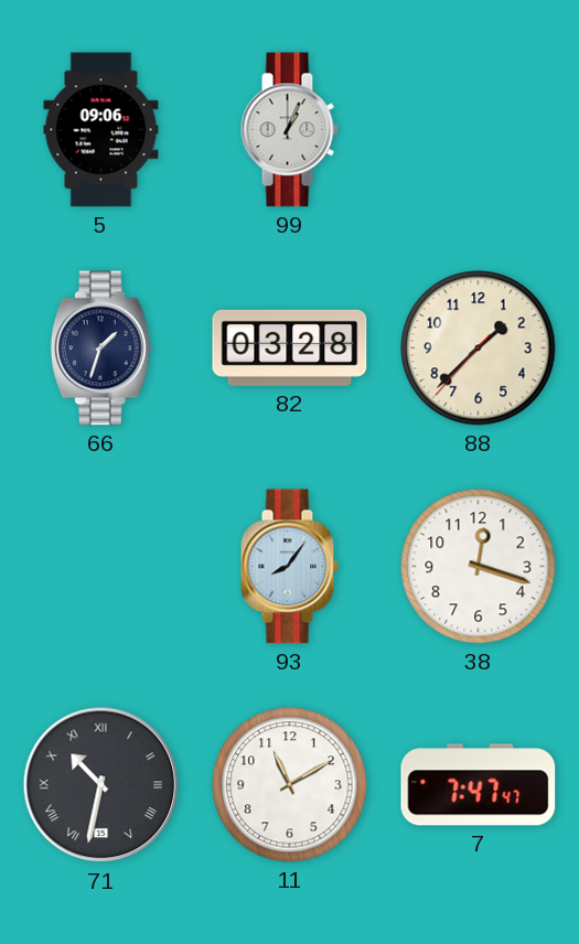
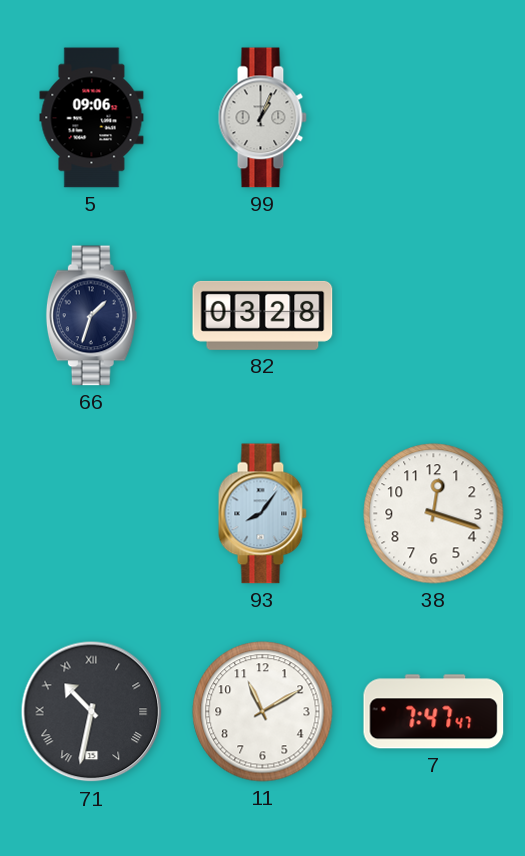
88: 1:37 -> none (479, 348)
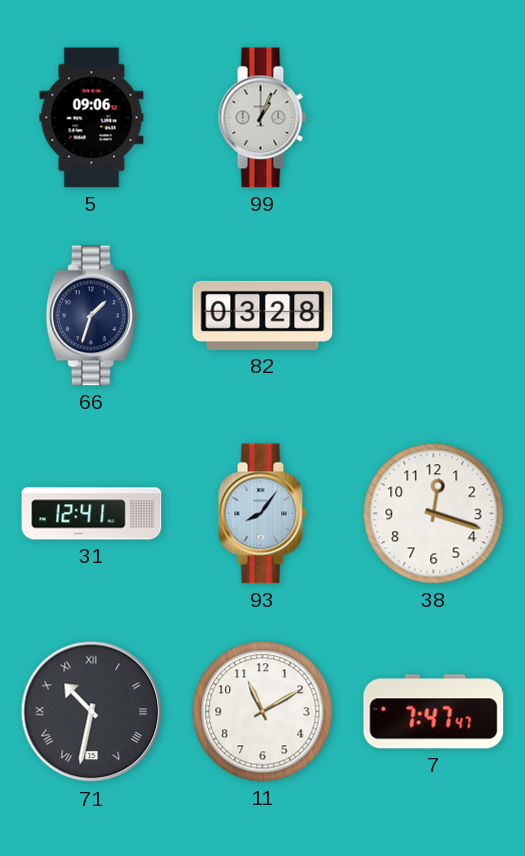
31: none -> 12:41 (92, 514)
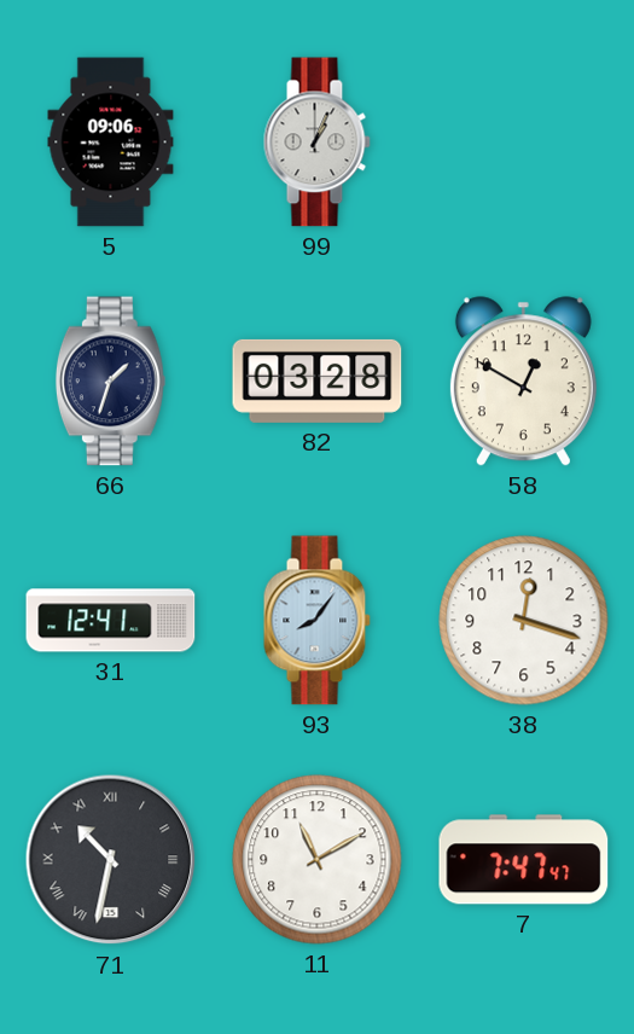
58: none -> 12:50 (523, 382)
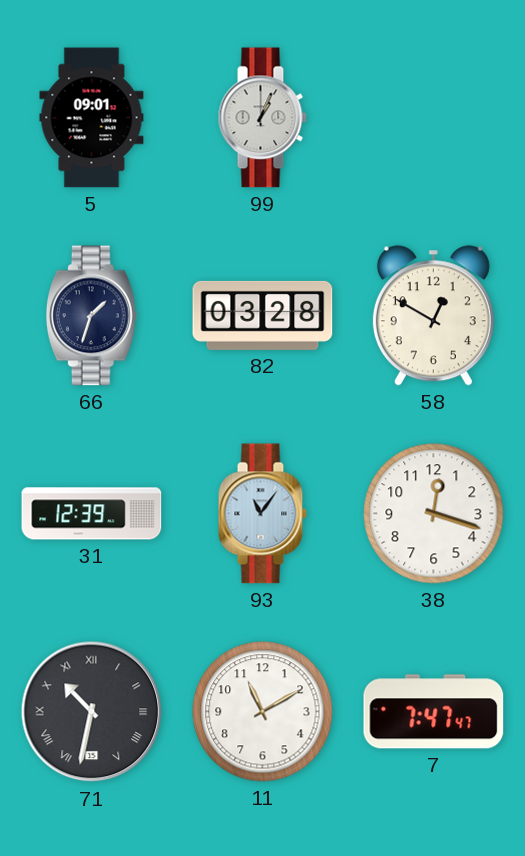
5: 09:06 -> 09:01 (92, 118)
31: 12:41 -> 12:39 (92, 514)
93: 8:06 -> 11:06 (262, 514)
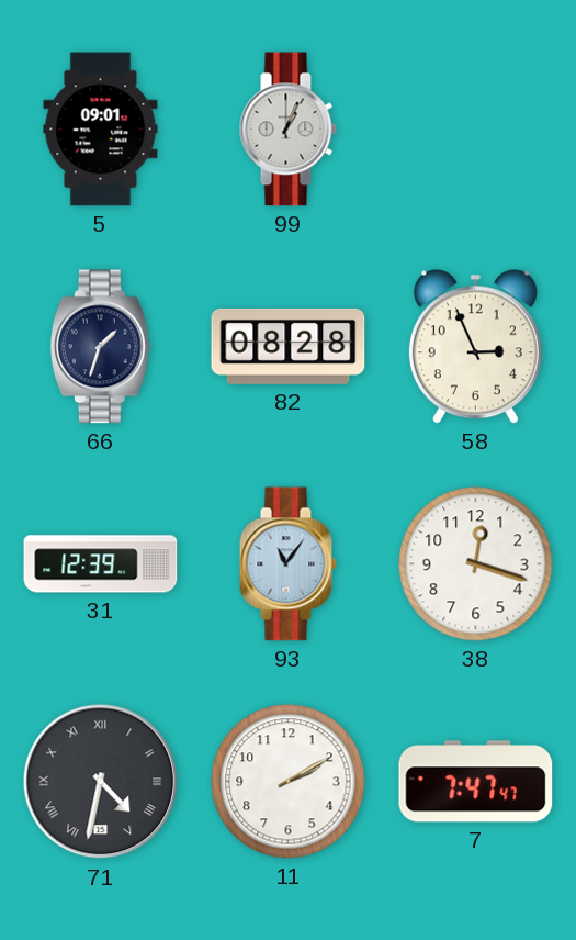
82: 03:28 -> 08:28 (289, 346)
58: 12:50 -> 2:56 (475, 347)
71: 10:32 -> 4:32 (101, 782)
11: 11:10 -> 2:10 (289, 782)
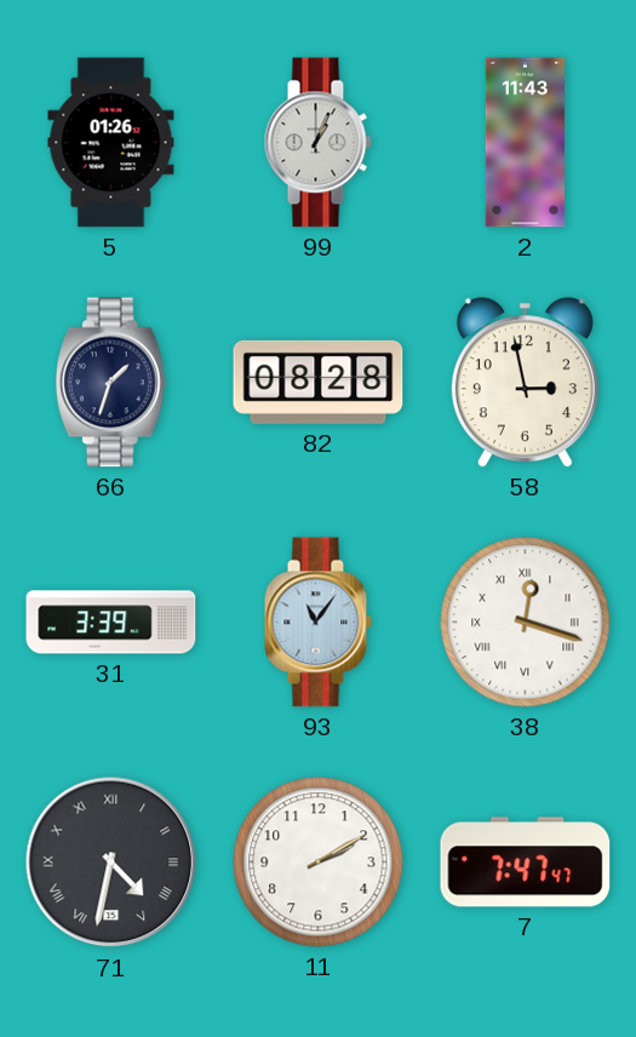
5: 09:01 -> 01:26 (111, 143)
2: none -> 11:43 (525, 143)
58: 2:56 -> 2:58 (525, 383)
31: 12:39 -> 3:39 (111, 623)
38 numerals: Arabic -> Roman (526, 623)
